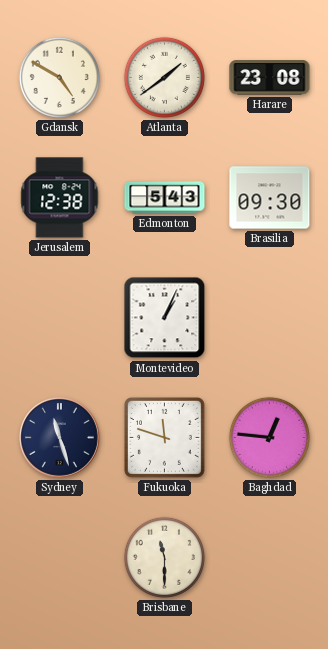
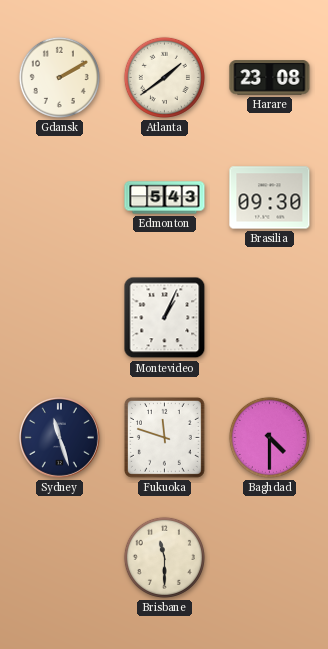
Gdansk: 4:50 -> 2:10 (59, 77)
Jerusalem: 12:38 -> none (60, 198)
Baghdad: 12:46 -> 4:30 (269, 437)
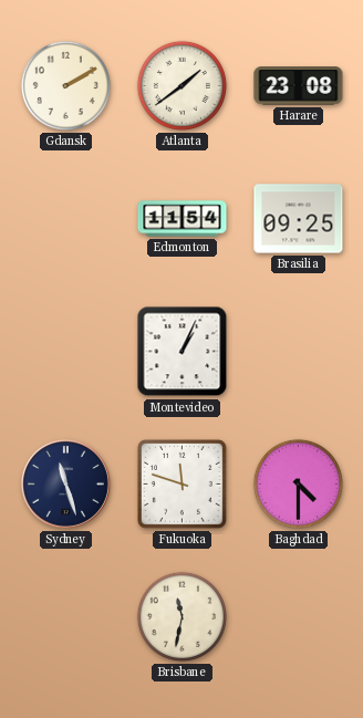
Edmonton: 5:43 -> 11:54 (183, 219)
Brasilia: 09:30 -> 09:25 (299, 219)
Brisbane: 11:30 -> 11:32 (181, 616)
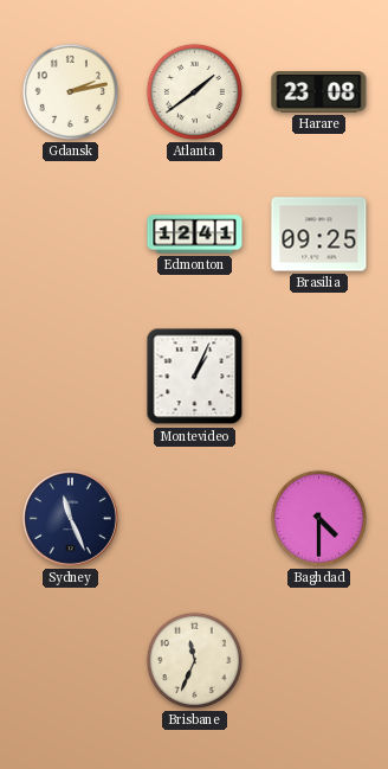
Gdansk: 2:10 -> 2:13 (70, 91)
Edmonton: 11:54 -> 12:41 (195, 235)
Sydney: 11:27 -> 11:26 (70, 518)
Fukuoka: 11:48 -> none (181, 483)
Brisbane: 11:32 -> 11:34 (194, 660)
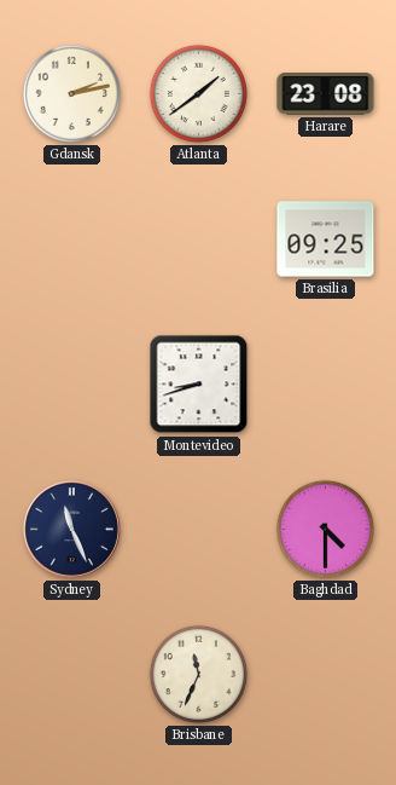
Edmonton: 12:41 -> none (195, 235)
Montevideo: 1:04 -> 8:42 (199, 385)
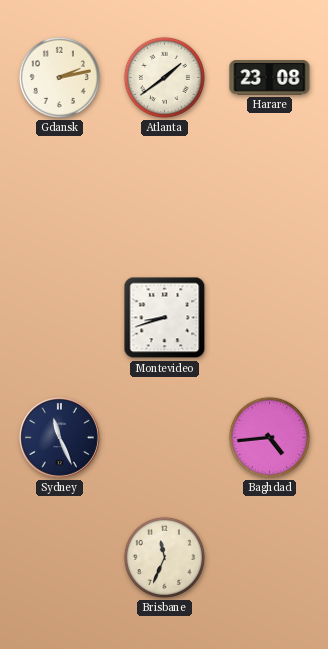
Brasilia: 09:25 -> none (326, 239)
Baghdad: 4:30 -> 4:44 (269, 437)
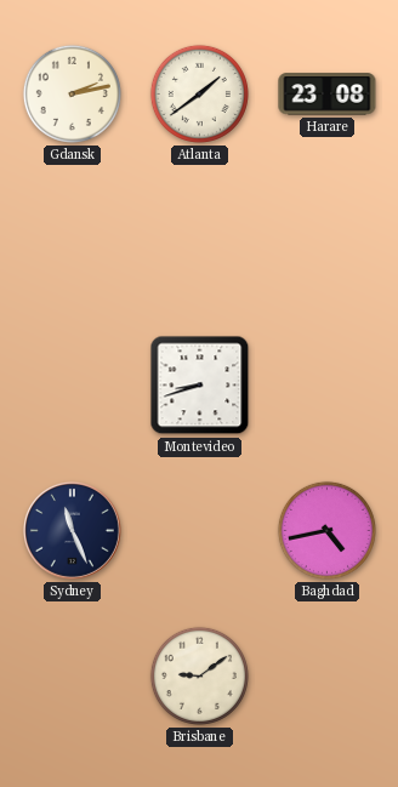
Baghdad: 4:44 -> 4:43 (326, 530)
Brisbane: 11:34 -> 9:09 (199, 675)
